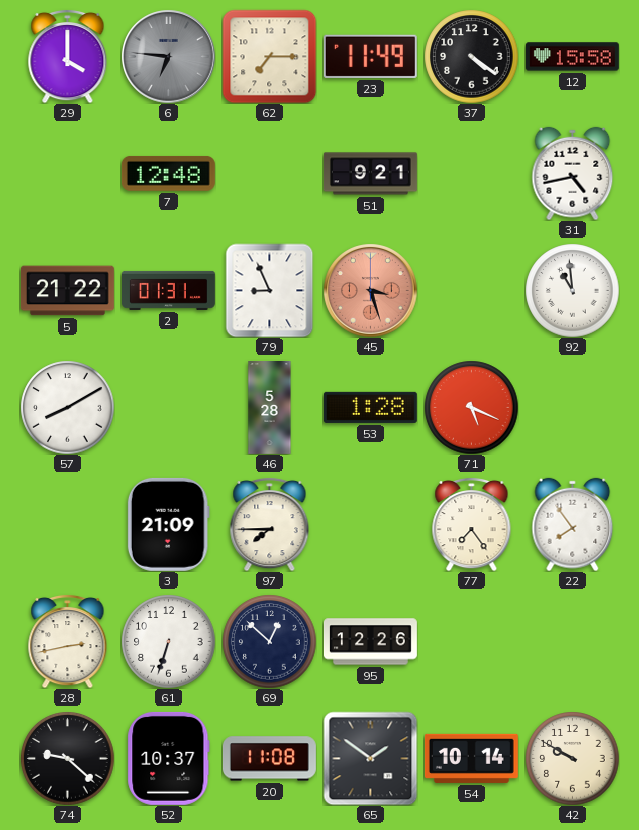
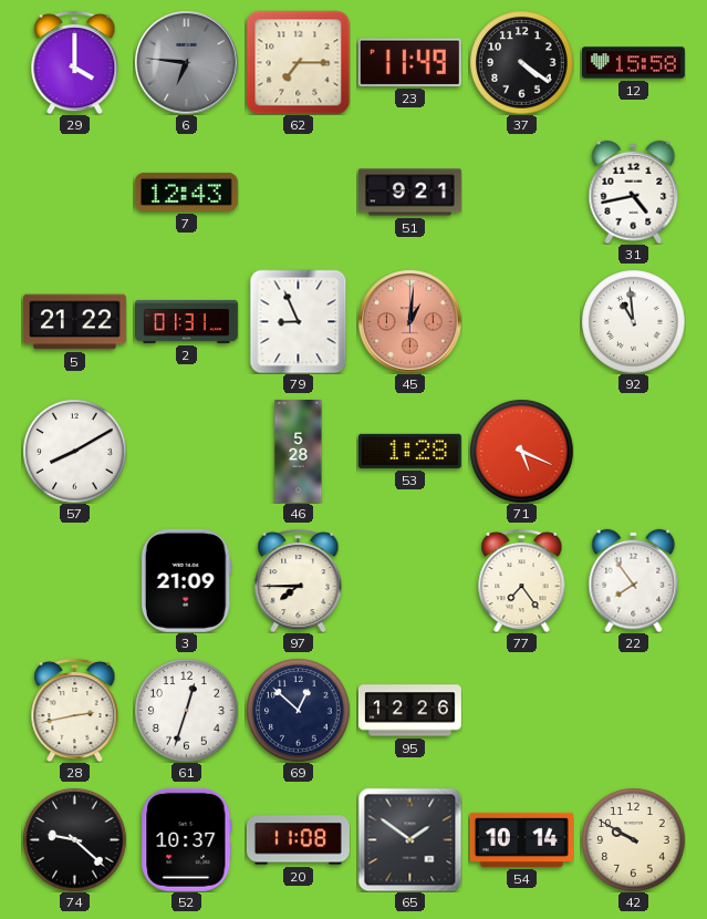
7: 12:48 -> 12:43 (186, 192)
45: 3:27 -> 1:01 (409, 321)
61: 6:33 -> 12:33 (186, 710)
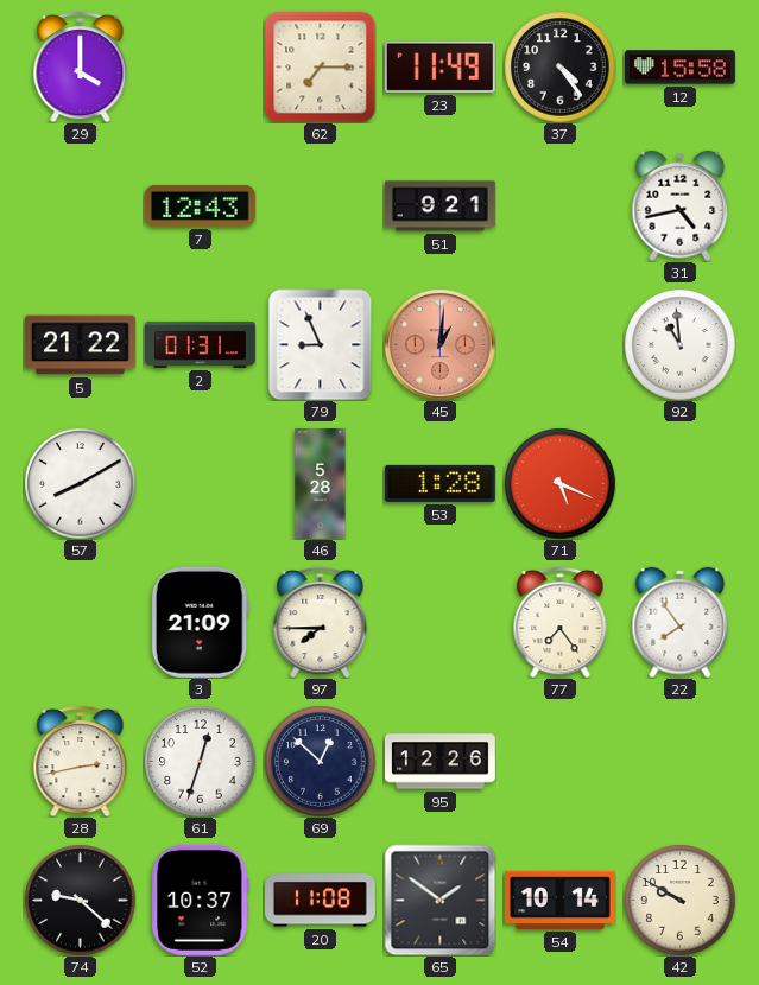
6: 6:46 -> none (186, 62)
37: 4:21 -> 4:24 (559, 66)
